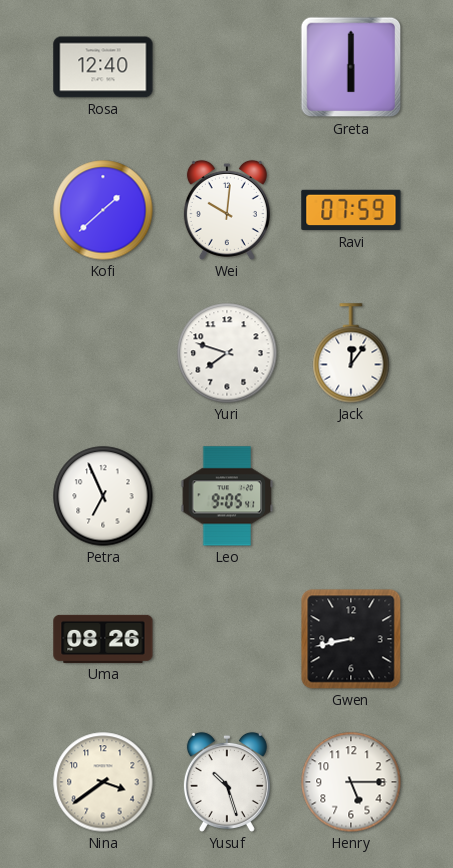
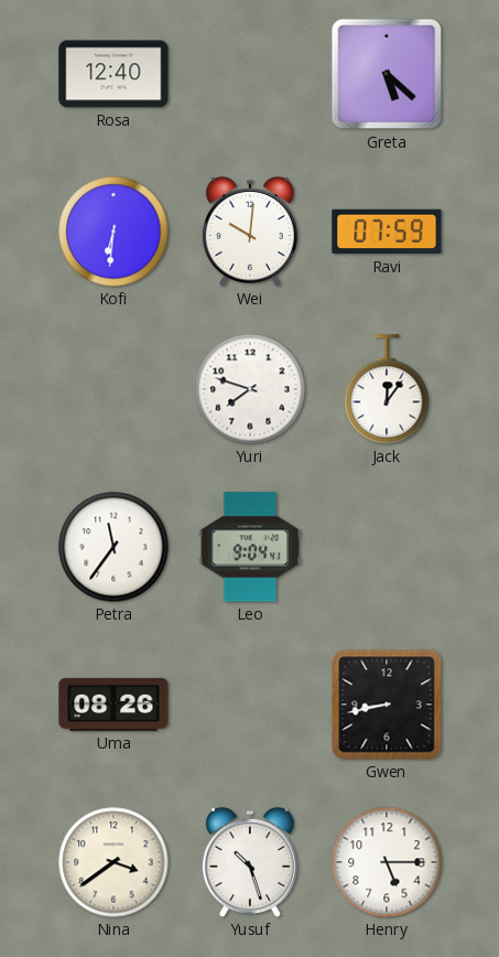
Greta: 6:00 -> 5:22 (387, 74)
Kofi: 1:38 -> 6:31 (113, 232)
Petra: 6:56 -> 11:36 (113, 547)
Leo: 9:05 -> 9:04 (250, 547)
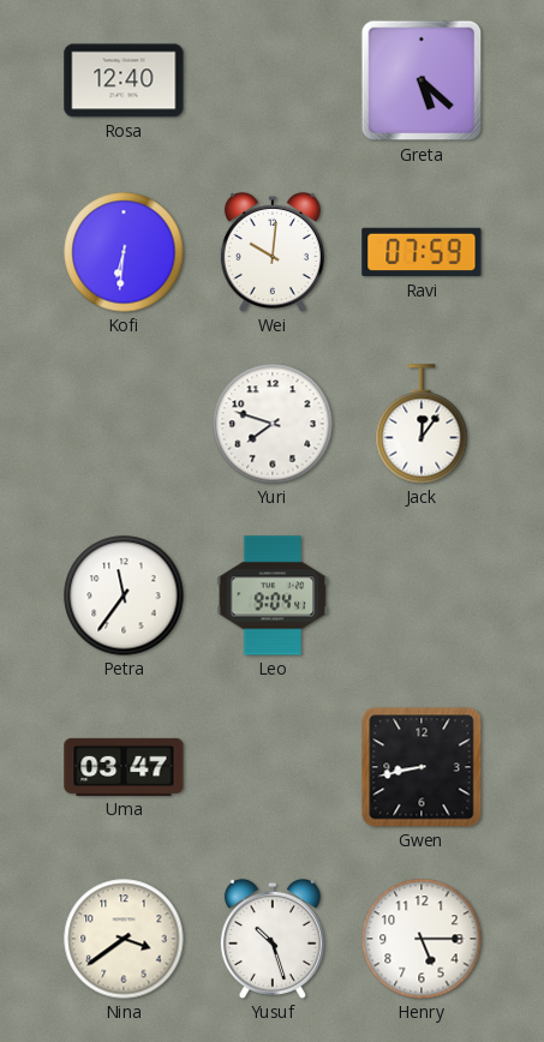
Uma: 08:26 -> 03:47 (124, 767)
